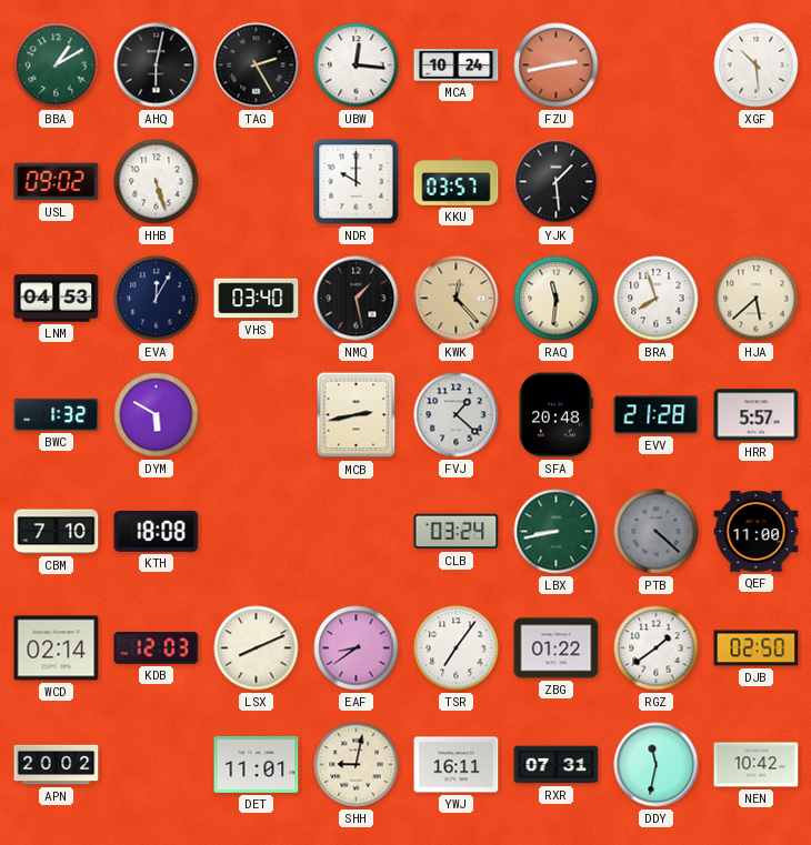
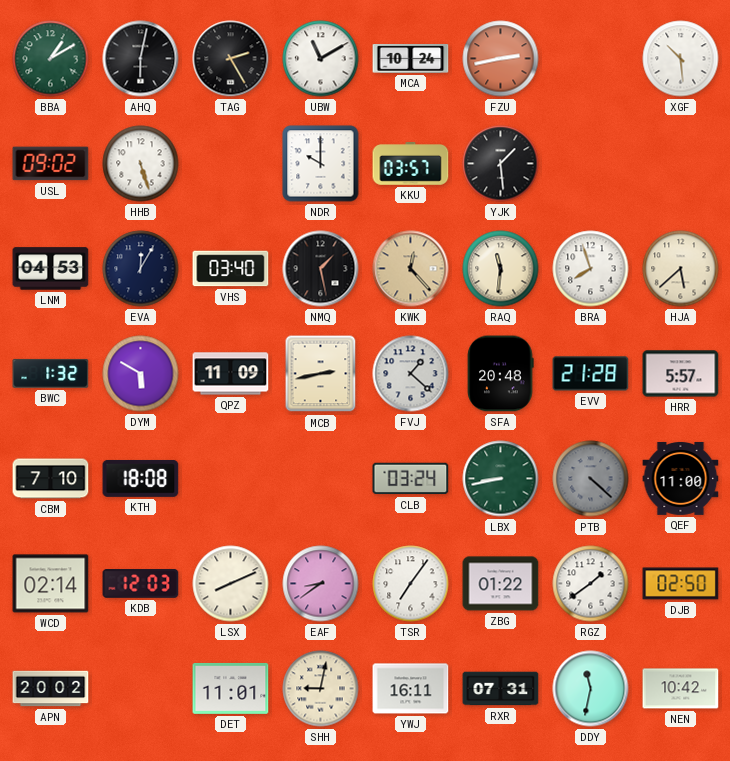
UBW: 12:16 -> 11:10 (321, 59)
QPZ: none -> 11:09 (231, 374)
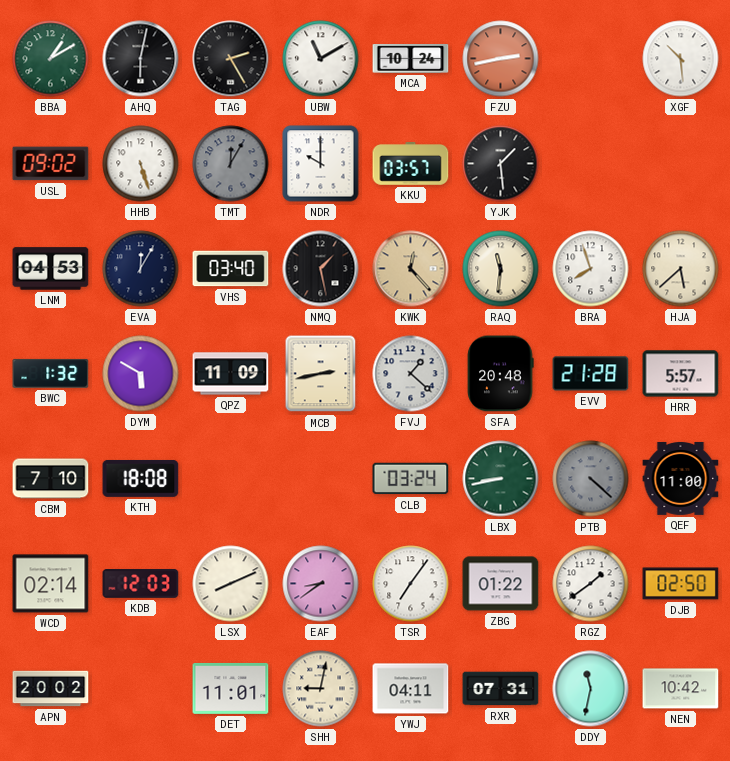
TMT: none -> 12:05 (231, 164)
YWJ: 16:11 -> 04:11 (411, 689)
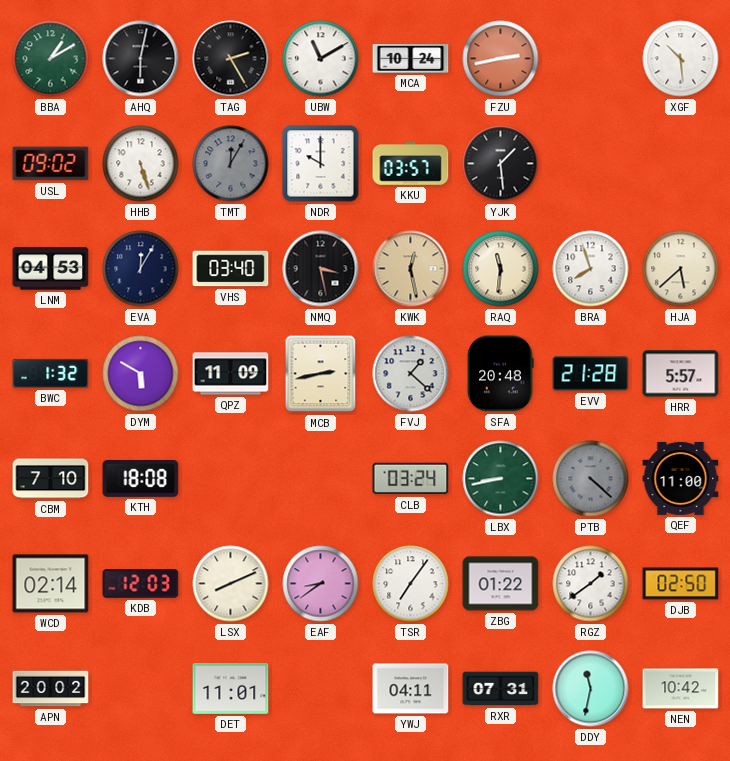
NMQ: 1:28 -> 3:28 (321, 269)
KWK: 12:23 -> 12:28 (411, 269)
SHH: 9:02 -> none (321, 689)
